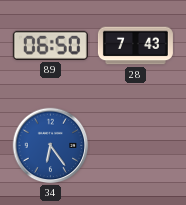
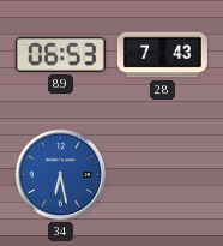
89: 06:50 -> 06:53 (60, 54)
34: 6:24 -> 6:28 (61, 175)
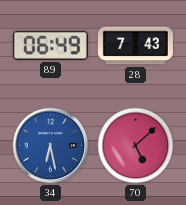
89: 06:53 -> 06:49 (50, 45)
70: none -> 5:08 (136, 146)
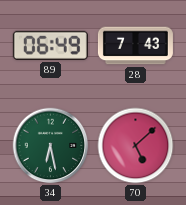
34 dial: blue -> green (51, 146)
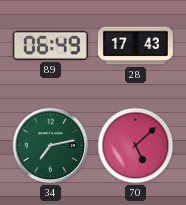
28: 7:43 -> 17:43 (135, 46)
34: 6:28 -> 7:13 (51, 146)
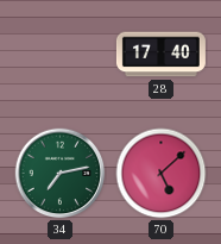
89: 06:49 -> none (50, 45)
28: 17:43 -> 17:40 (160, 55)
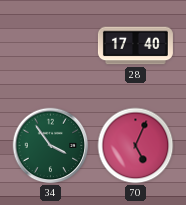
34: 7:13 -> 3:54 (51, 146)
70: 5:08 -> 5:04 (136, 146)
